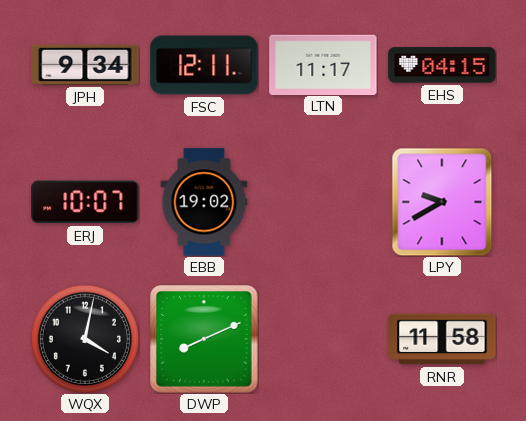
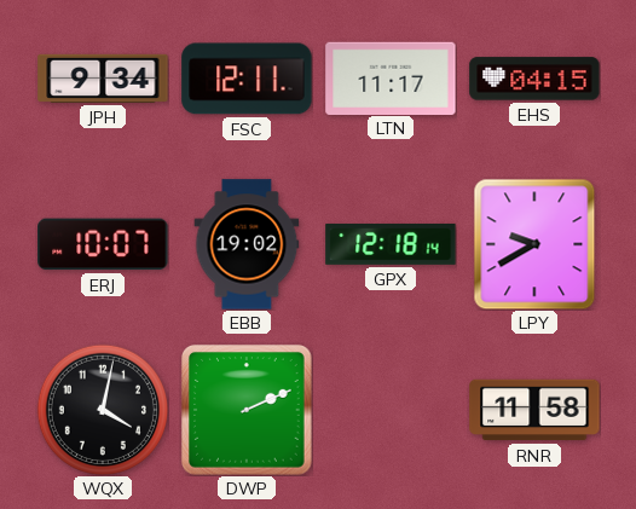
GPX: none -> 12:18 (391, 244)
DWP: 8:11 -> 2:11 (247, 410)
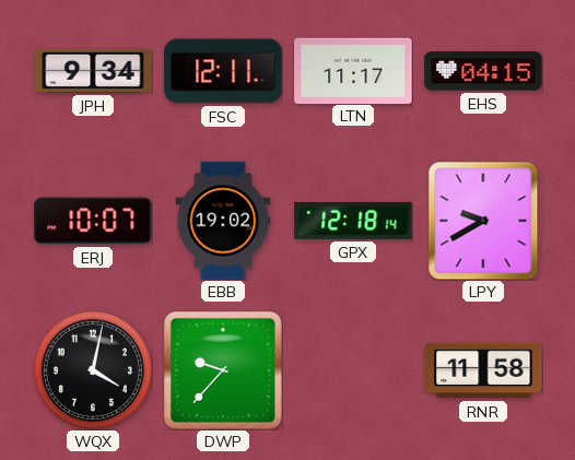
DWP: 2:11 -> 9:37 (223, 370)
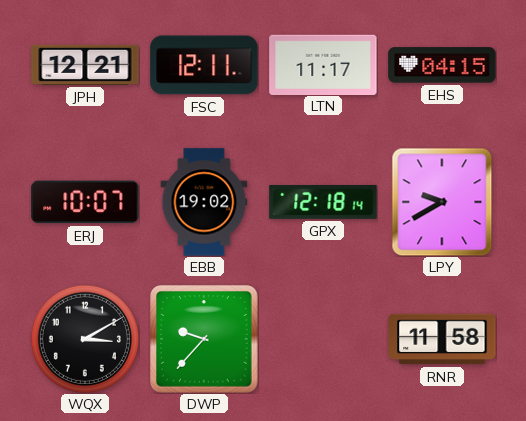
JPH: 9:34 -> 12:21 (85, 65)
WQX: 4:02 -> 3:10 (85, 339)
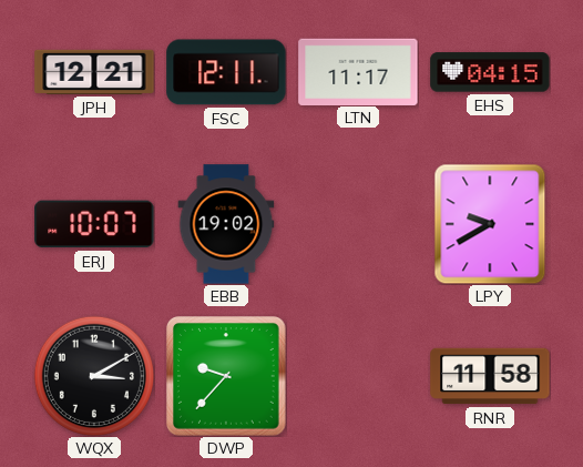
GPX: 12:18 -> none (323, 202)
